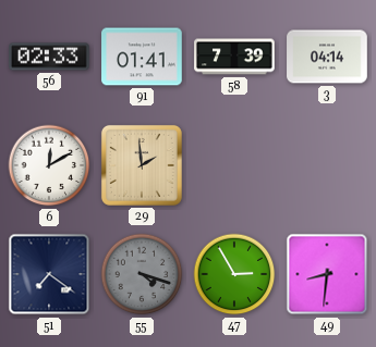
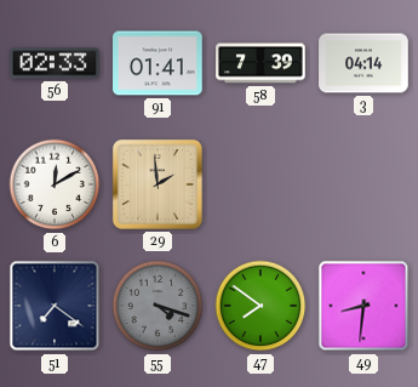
47: 2:55 -> 7:51 (260, 306)
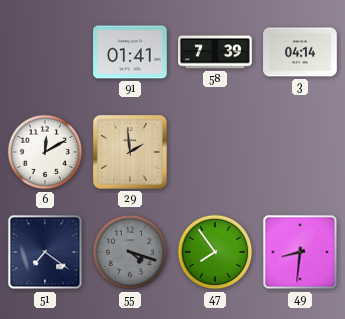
56: 02:33 -> none (55, 63)
47: 7:51 -> 7:54 (215, 252)
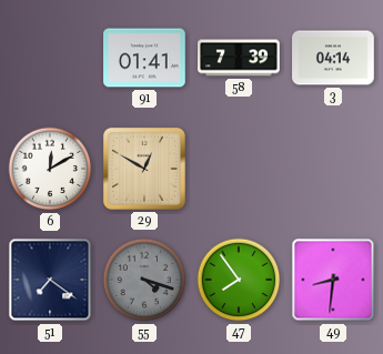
29: 1:59 -> 12:50 (144, 169)
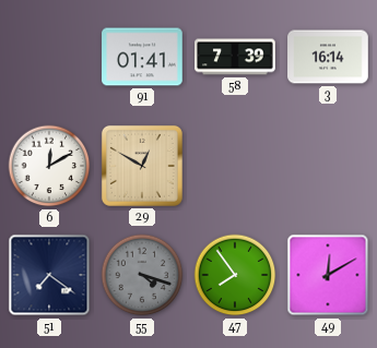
3: 04:14 -> 16:14 (328, 57)
49: 8:31 -> 12:10 (328, 275)
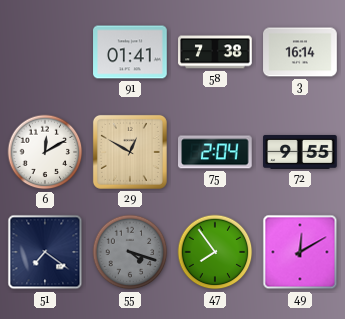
58: 7:39 -> 7:38 (215, 52)
75: none -> 2:04 (216, 152)
72: none -> 9:55 (300, 152)
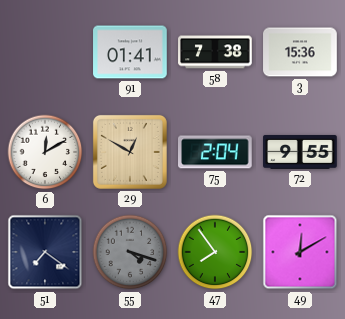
3: 16:14 -> 15:36 (300, 52)
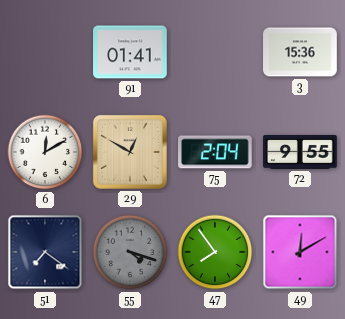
58: 7:38 -> none (215, 52)
